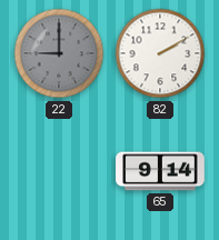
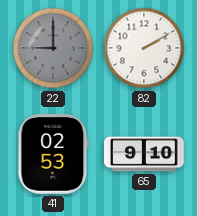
41: none -> 02:53 (53, 155)
65: 9:14 -> 9:10 (144, 154)
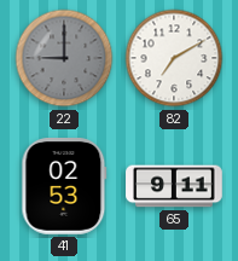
82: 2:10 -> 7:10 (174, 58)
65: 9:10 -> 9:11 (174, 186)
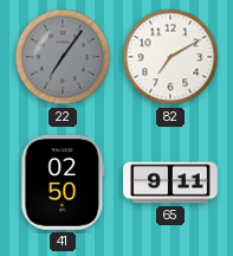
22: 9:00 -> 7:06 (63, 57)
41: 02:53 -> 02:50 (63, 184)
